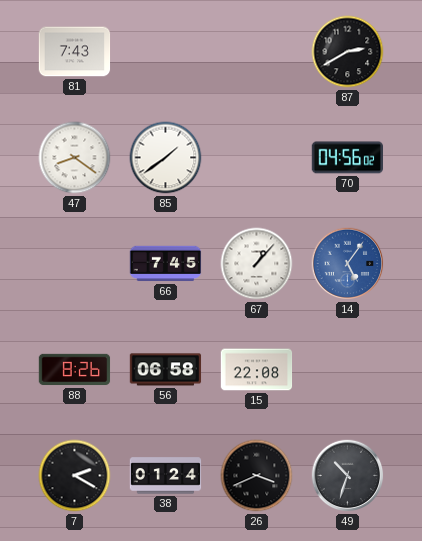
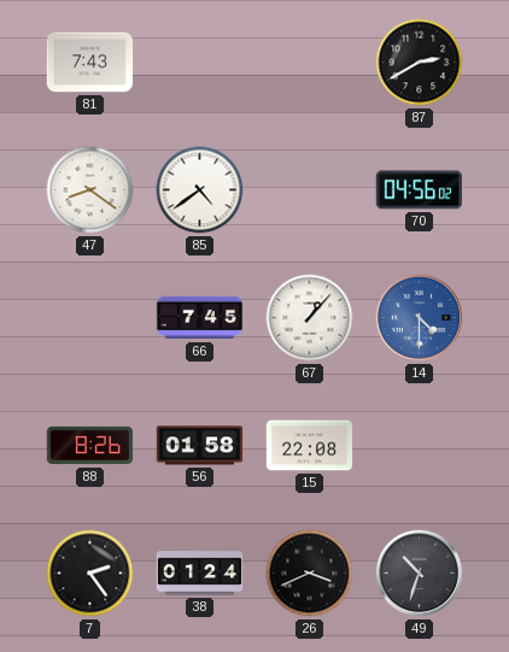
85: 1:39 -> 4:39 (200, 190)
14: 5:06 -> 4:30 (420, 318)
56: 06:58 -> 01:58 (200, 446)
7: 2:20 -> 2:24 (90, 574)
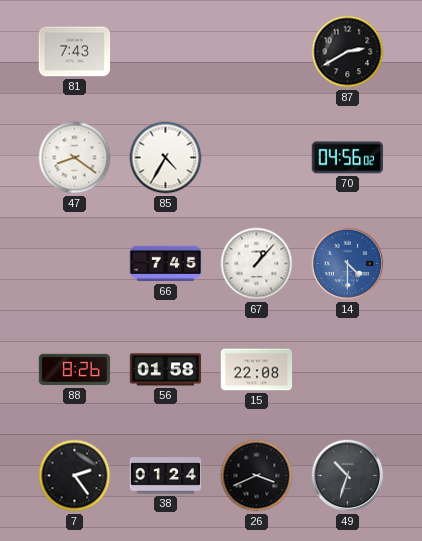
85: 4:39 -> 4:35 (166, 158)
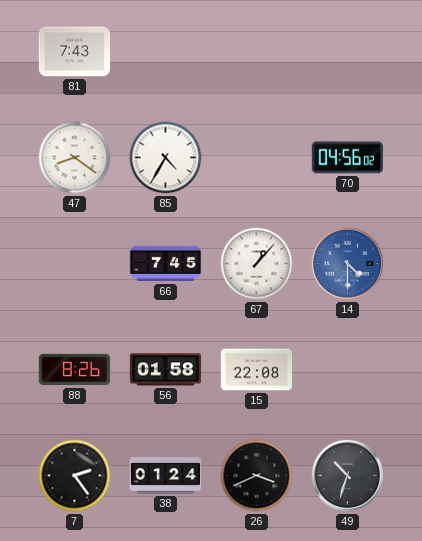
87: 2:40 -> none (348, 52)
